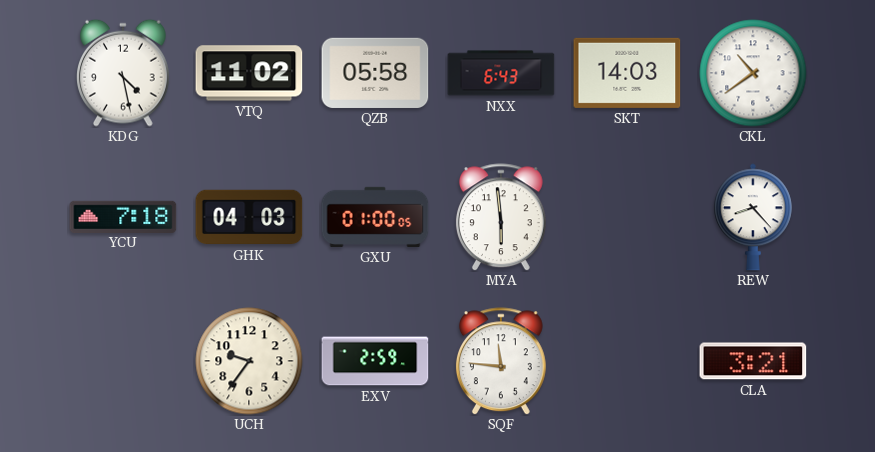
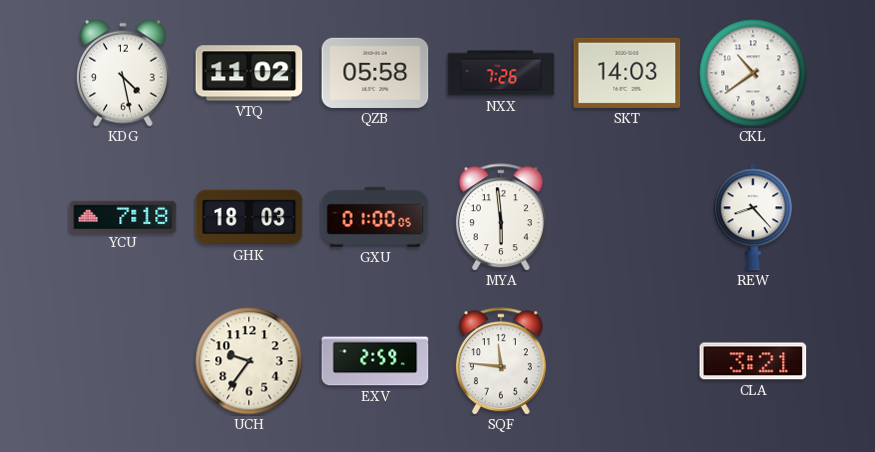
NXX: 6:43 -> 7:26 (501, 73)
GHK: 04:03 -> 18:03 (249, 217)
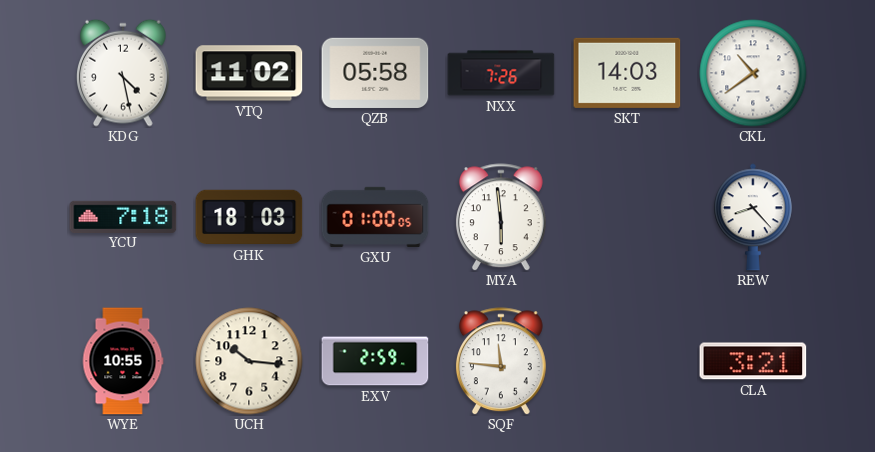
WYE: none -> 10:55 (123, 361)
UCH: 9:36 -> 10:16 (249, 361)
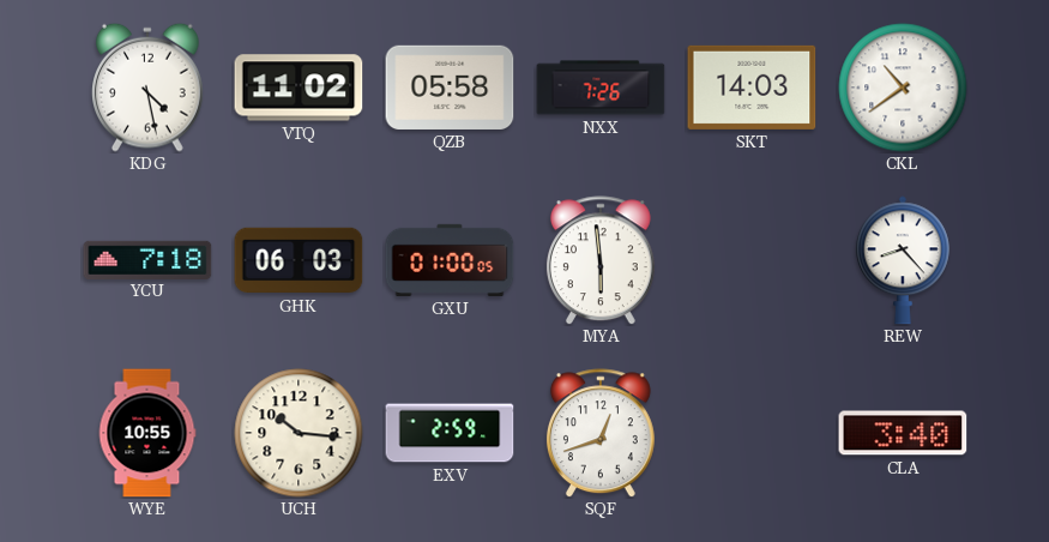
GHK: 18:03 -> 06:03 (299, 260)
SQF: 11:46 -> 12:42 (601, 433)
CLA: 3:21 -> 3:40 (903, 433)
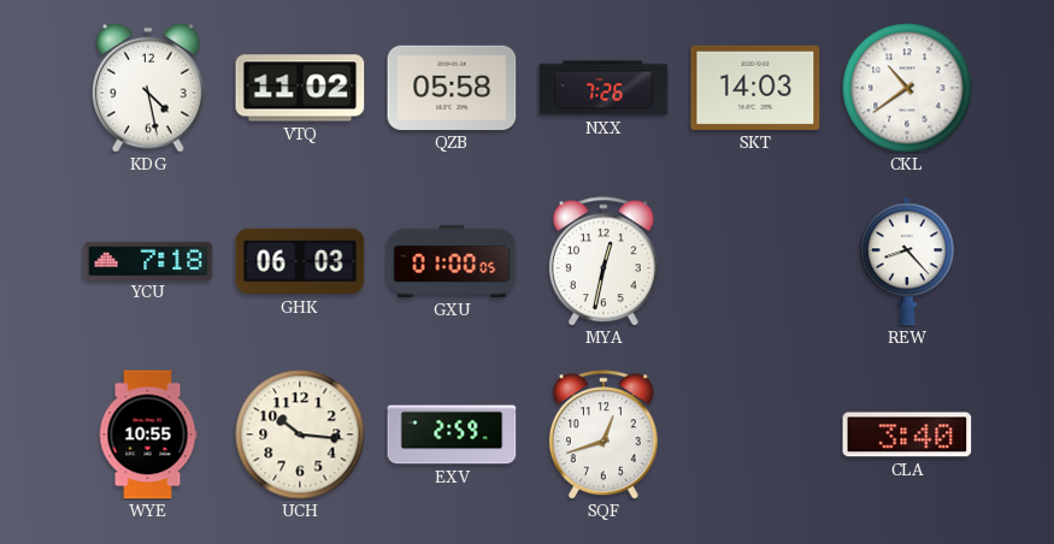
MYA: 5:59 -> 12:32 (603, 261)
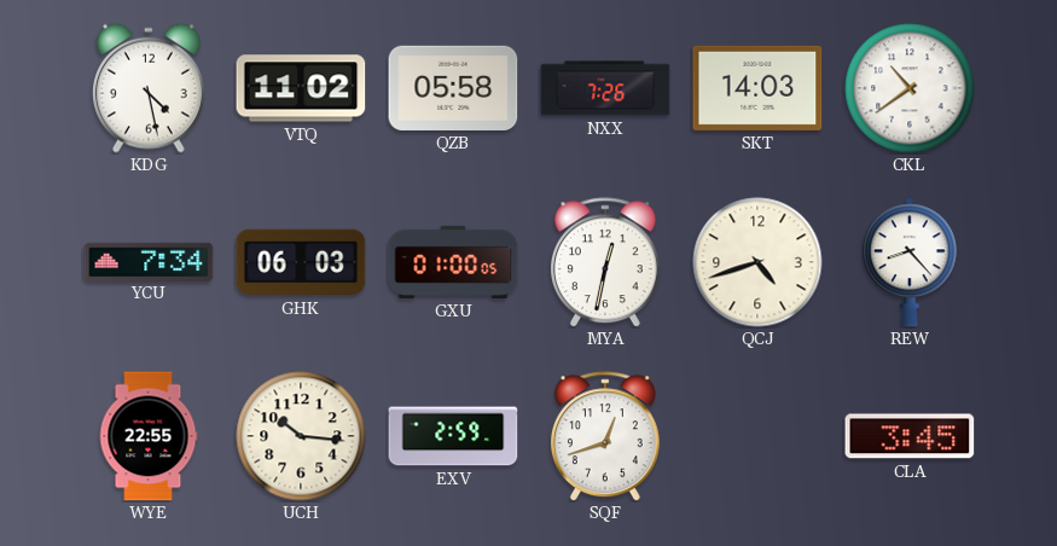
YCU: 7:18 -> 7:34 (149, 261)
QCJ: none -> 4:42 (757, 262)
WYE: 10:55 -> 22:55 (149, 436)
CLA: 3:40 -> 3:45 (910, 436)
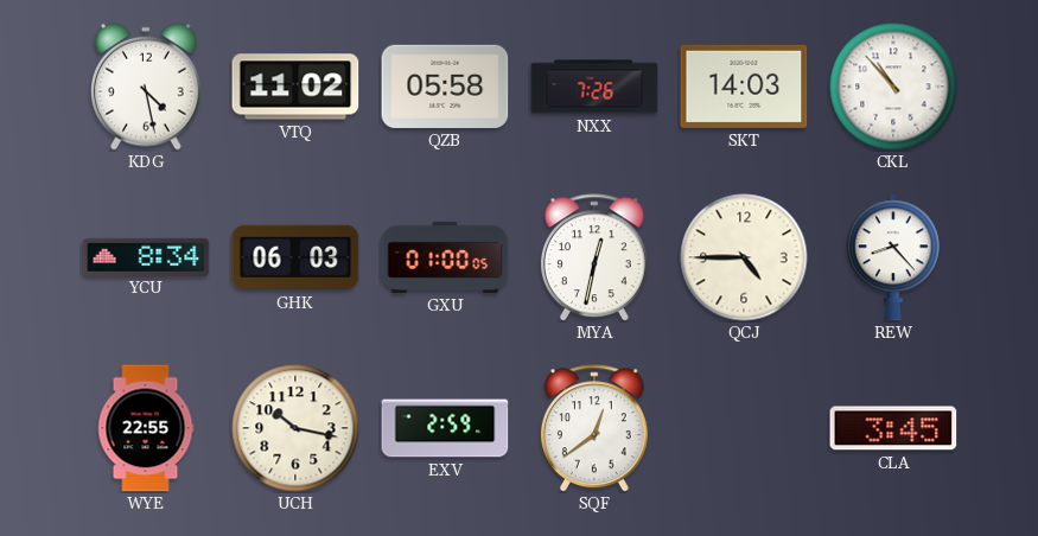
CKL: 10:39 -> 10:53 (893, 87)
YCU: 7:34 -> 8:34 (146, 256)
QCJ: 4:42 -> 4:45 (744, 257)
UCH: 10:16 -> 10:17 (295, 428)
SQF: 12:42 -> 12:39 (594, 428)
